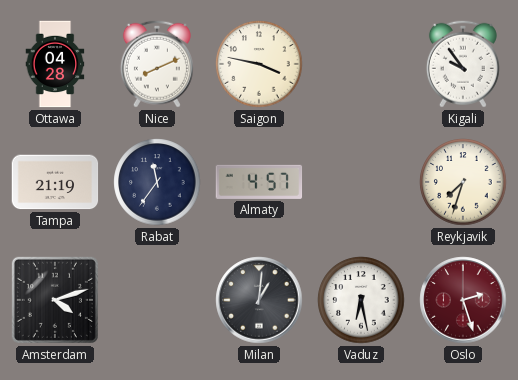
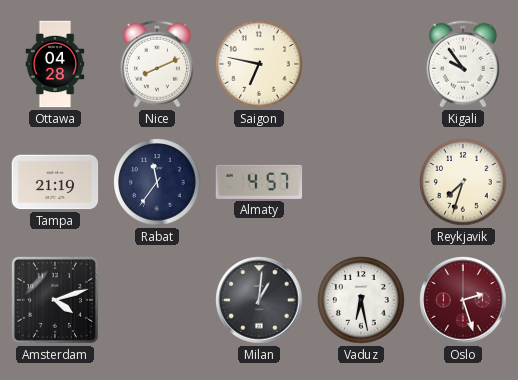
Saigon: 3:47 -> 6:47 (259, 64)
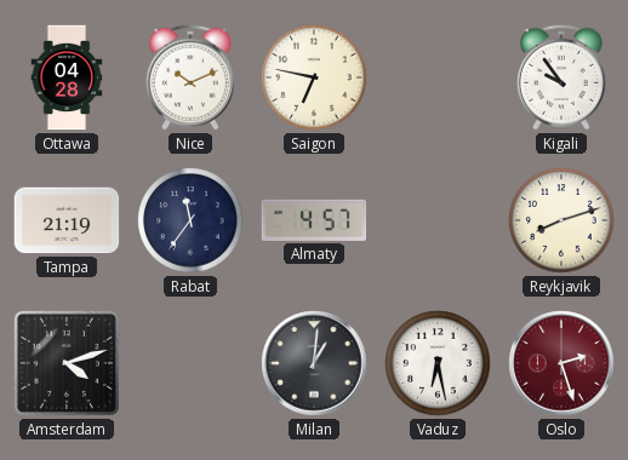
Nice: 8:11 -> 10:11 (190, 77)
Reykjavik: 7:33 -> 8:12 (561, 220)
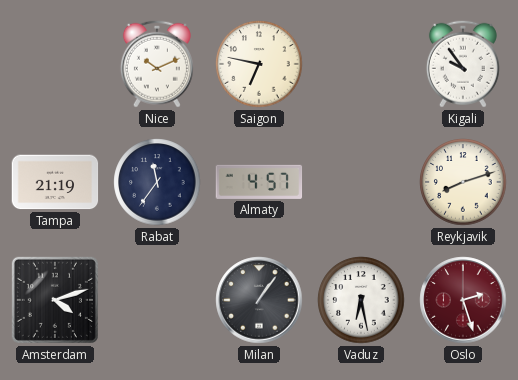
Ottawa: 04:28 -> none (67, 77)
Milan: 1:01 -> 1:06 (259, 300)
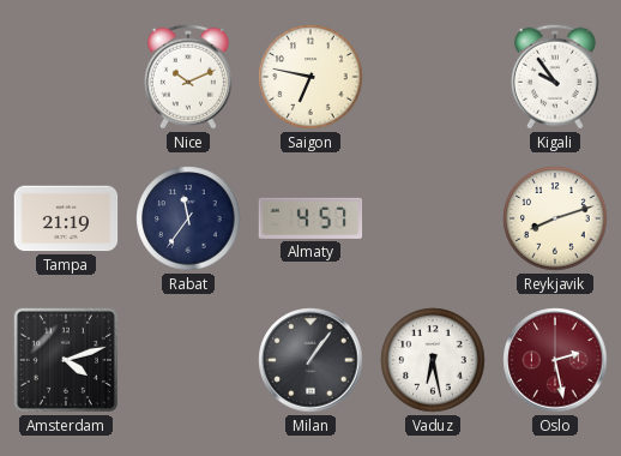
Oslo: 2:27 -> 2:28 (555, 360)
